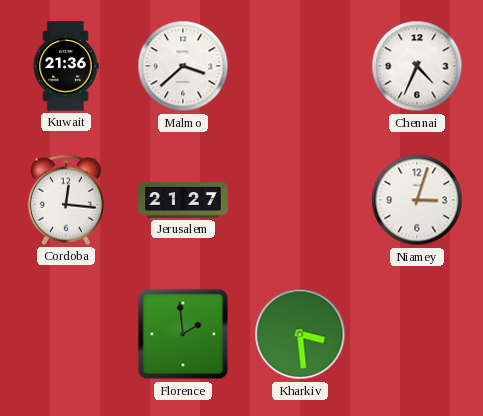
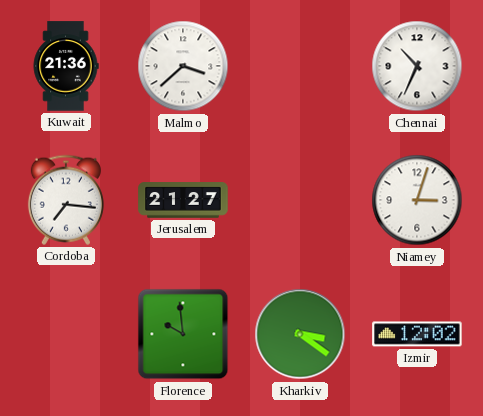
Chennai: 4:34 -> 10:34 (417, 66)
Cordoba: 12:16 -> 7:16 (66, 200)
Florence: 1:59 -> 9:59 (183, 334)
Kharkiv: 3:29 -> 3:21 (300, 334)
Izmir: none -> 12:02 (417, 334)
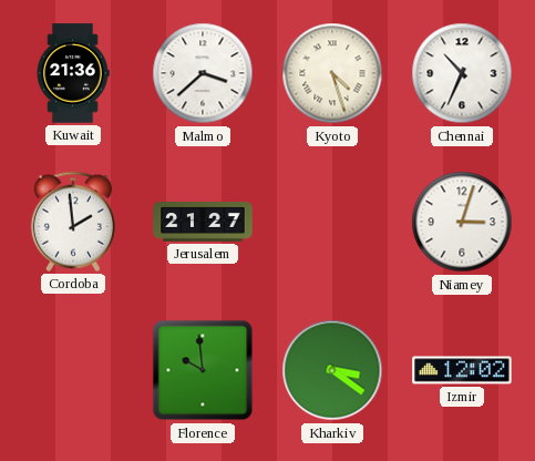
Kyoto: none -> 4:27 (332, 73)
Cordoba: 7:16 -> 1:59 (73, 222)
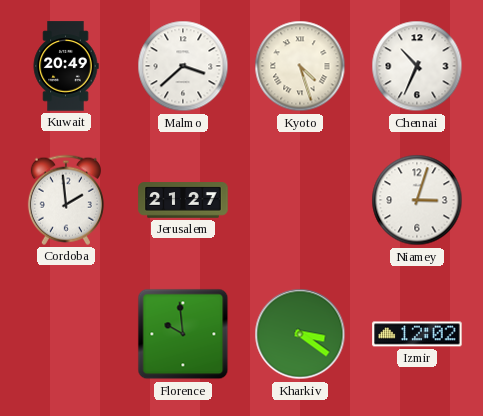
Kuwait: 21:36 -> 20:49 (66, 66)
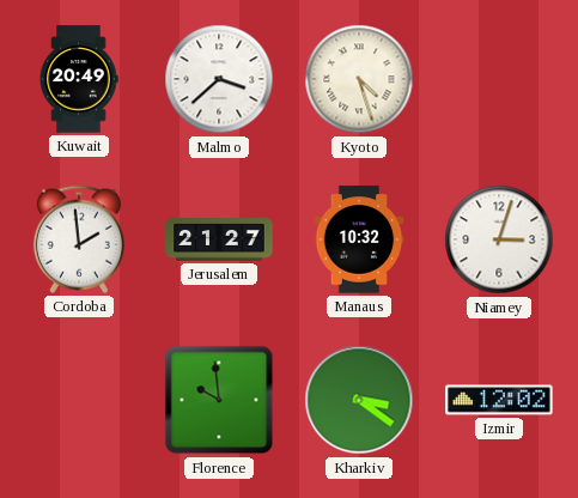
Chennai: 10:34 -> none (417, 66)
Manaus: none -> 10:32 (359, 239)
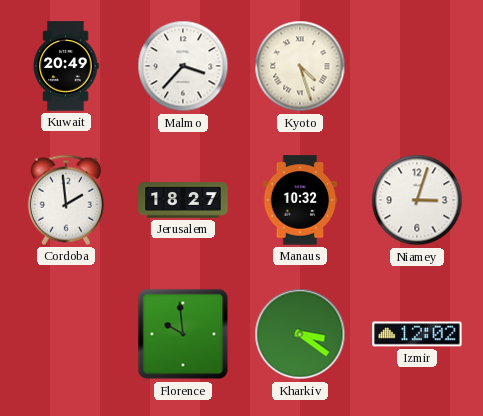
Malmo: 3:38 -> 3:37 (183, 66)
Jerusalem: 21:27 -> 18:27 (183, 200)
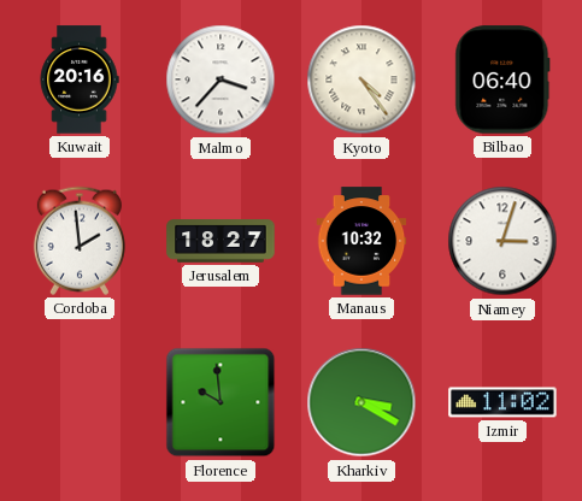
Kuwait: 20:49 -> 20:16 (80, 79)
Kyoto: 4:27 -> 4:24 (361, 79)
Bilbao: none -> 06:40 (502, 79)
Kharkiv: 3:21 -> 3:20 (361, 402)
Izmir: 12:02 -> 11:02 (502, 402)
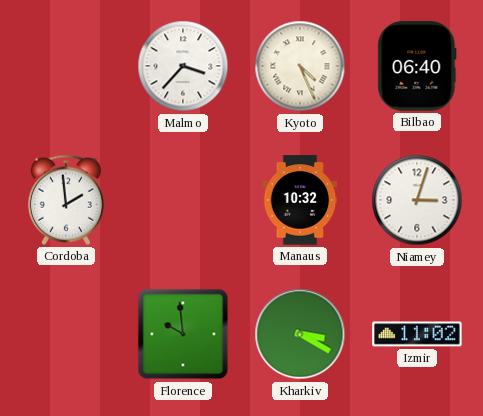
Kuwait: 20:16 -> none (80, 79)
Kyoto: 4:24 -> 4:26 (300, 66)
Jerusalem: 18:27 -> none (221, 241)
